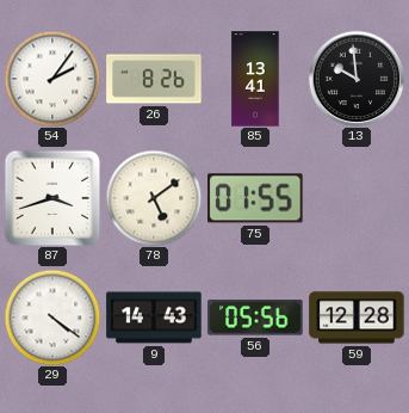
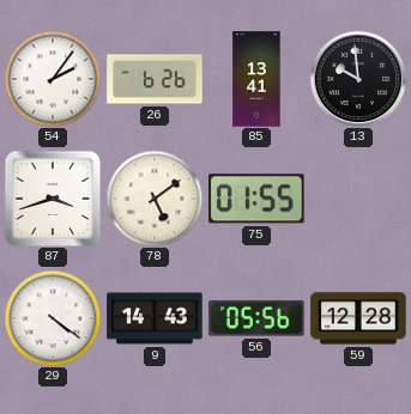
26: 8:26 -> 6:26 (155, 79)
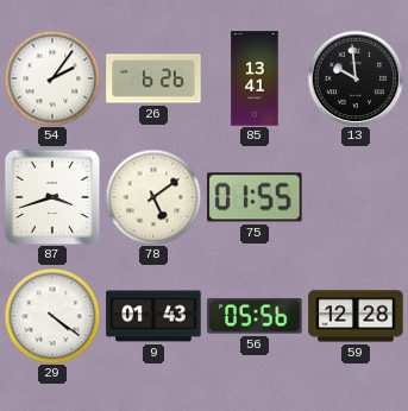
9: 14:43 -> 01:43 (153, 316)
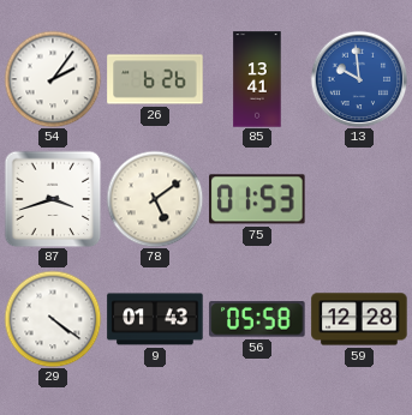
13 dial: black -> blue (359, 79)
75: 01:55 -> 01:53 (257, 199)
56: 05:56 -> 05:58 (257, 319)
